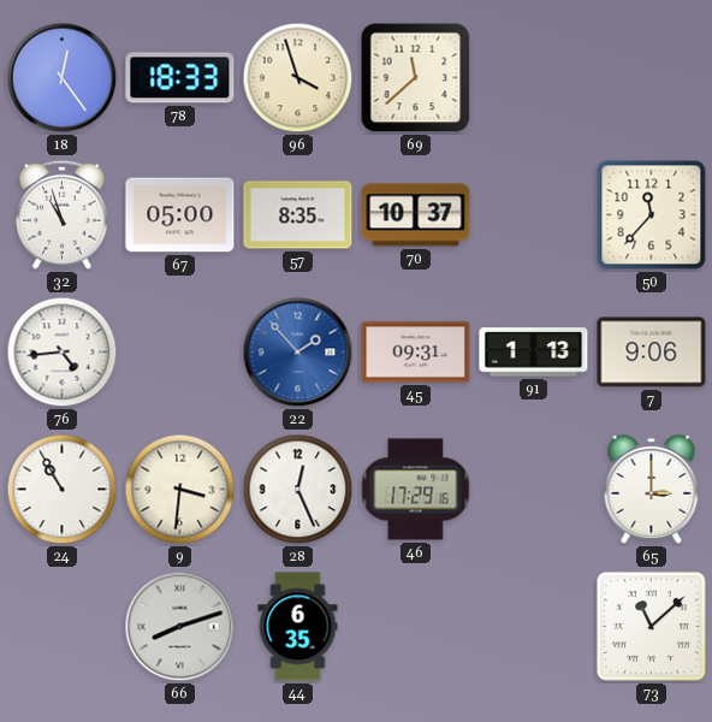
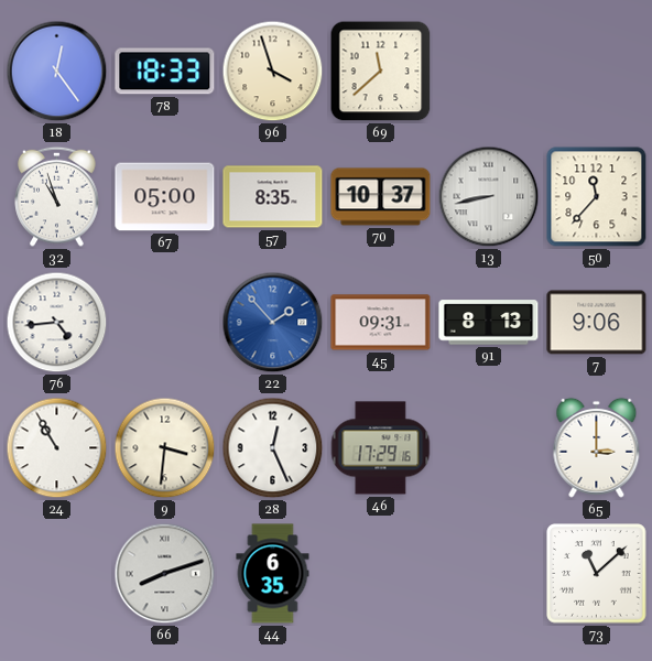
13: none -> 8:43 (489, 197)
91: 1:13 -> 8:13 (489, 323)
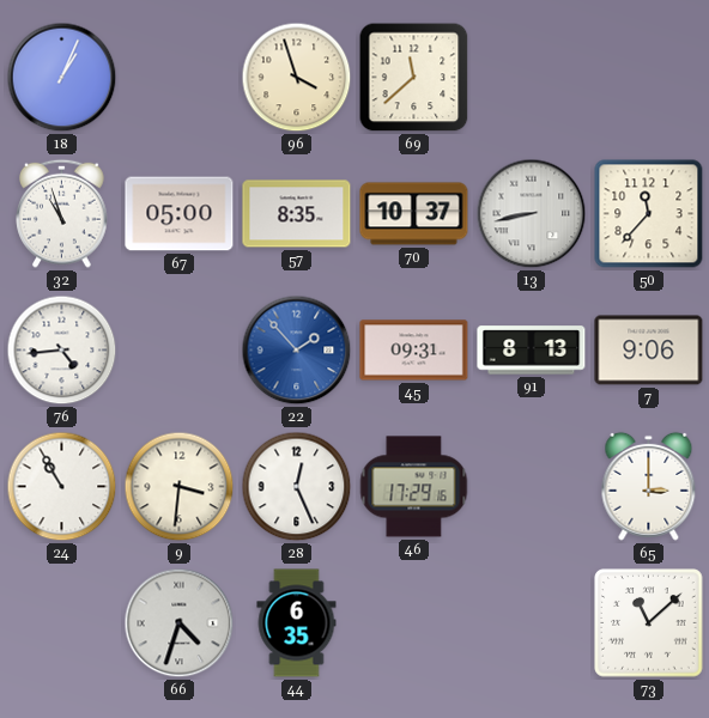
18: 12:24 -> 1:04 (62, 78)
78: 18:33 -> none (165, 72)
66: 8:12 -> 4:33 (180, 623)
